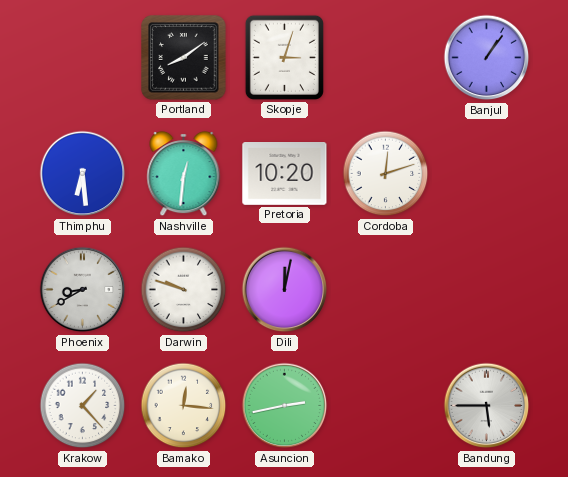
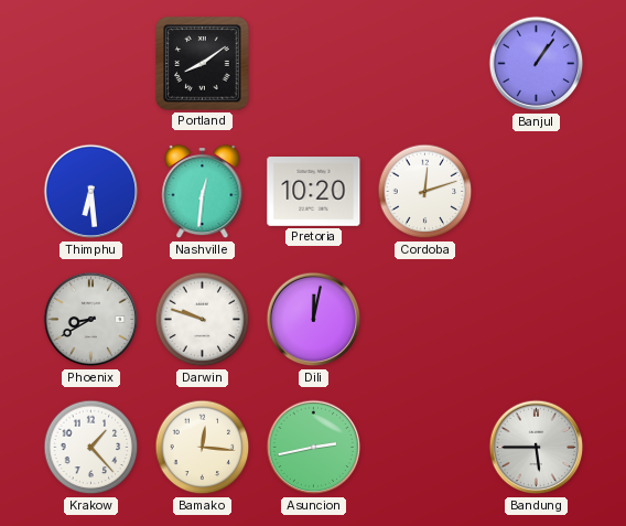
Skopje: 3:03 -> none (284, 57)
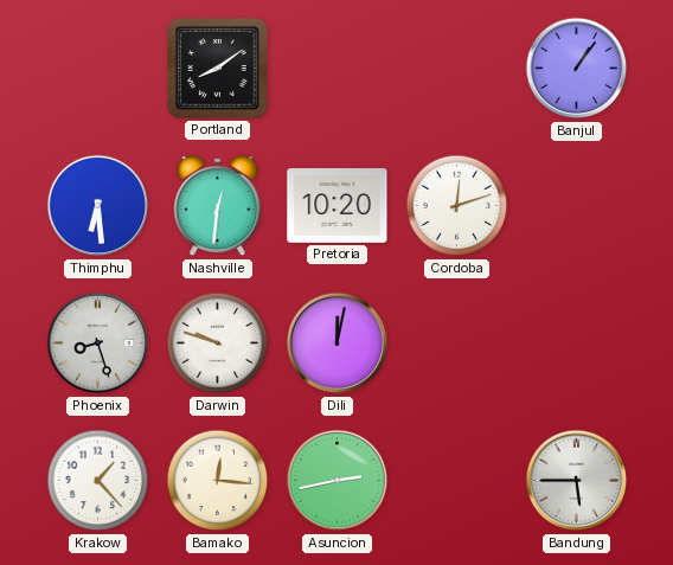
Phoenix: 8:40 -> 8:27 (98, 344)
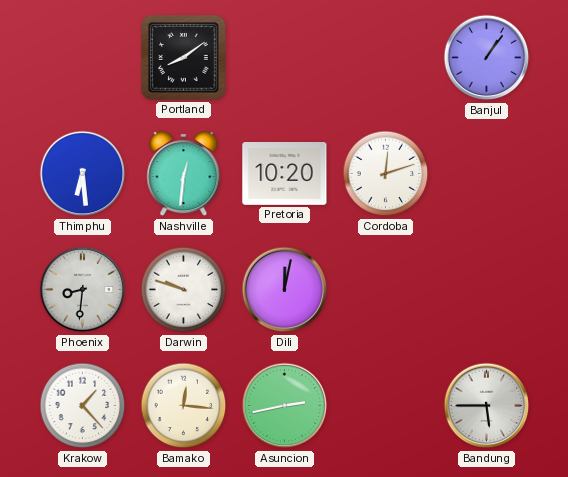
Phoenix: 8:27 -> 8:31 (83, 290)
